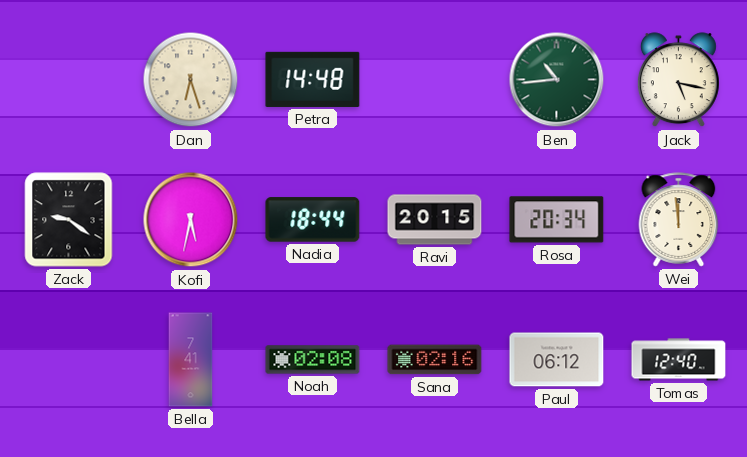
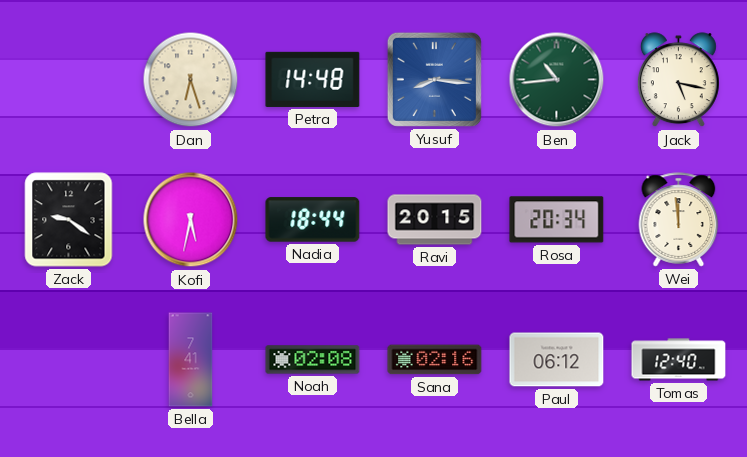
Yusuf: none -> 8:16 (434, 79)
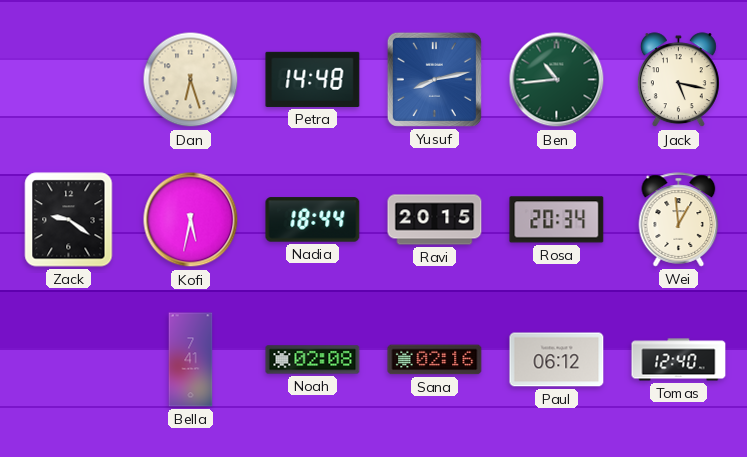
Yusuf: 8:16 -> 8:13 (434, 79)
Wei: 11:59 -> 12:59 (679, 220)
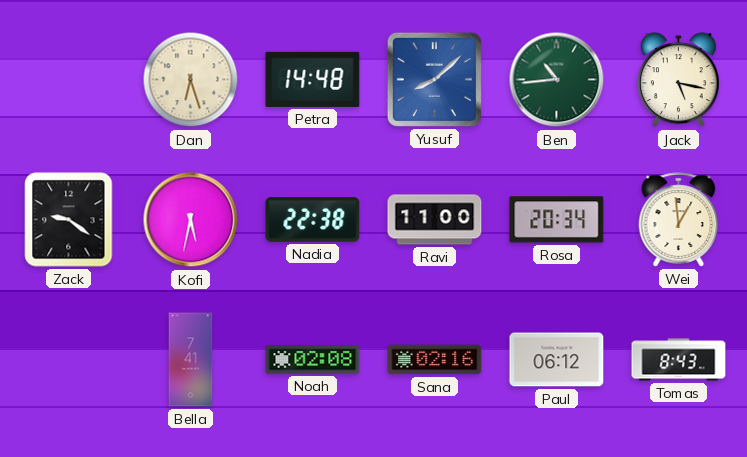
Yusuf: 8:13 -> 8:08 (434, 79)
Nadia: 18:44 -> 22:38 (313, 220)
Ravi: 20:15 -> 11:00 (435, 220)
Tomas: 12:40 -> 8:43 (679, 360)
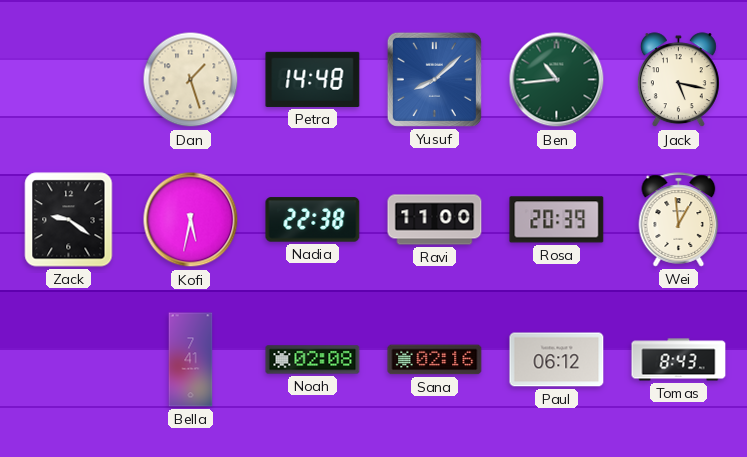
Dan: 6:27 -> 1:27 (191, 80)
Rosa: 20:34 -> 20:39 (557, 220)
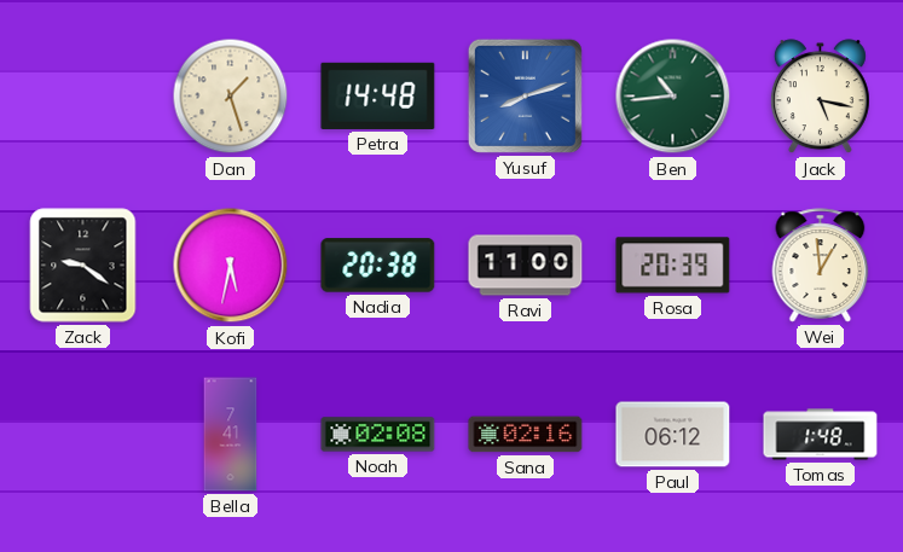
Yusuf: 8:08 -> 8:12 (525, 95)
Nadia: 22:38 -> 20:38 (378, 266)
Tomas: 8:43 -> 1:48 (821, 435)
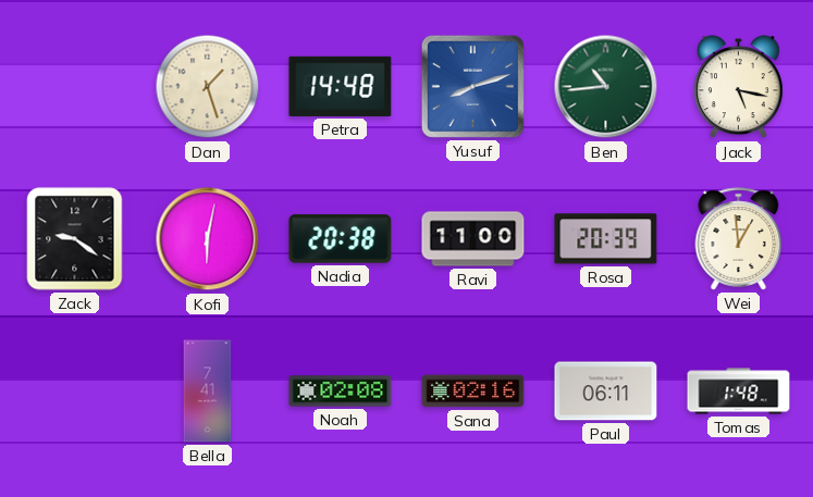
Kofi: 5:32 -> 6:02 (208, 239)
Paul: 06:12 -> 06:11 (606, 392)
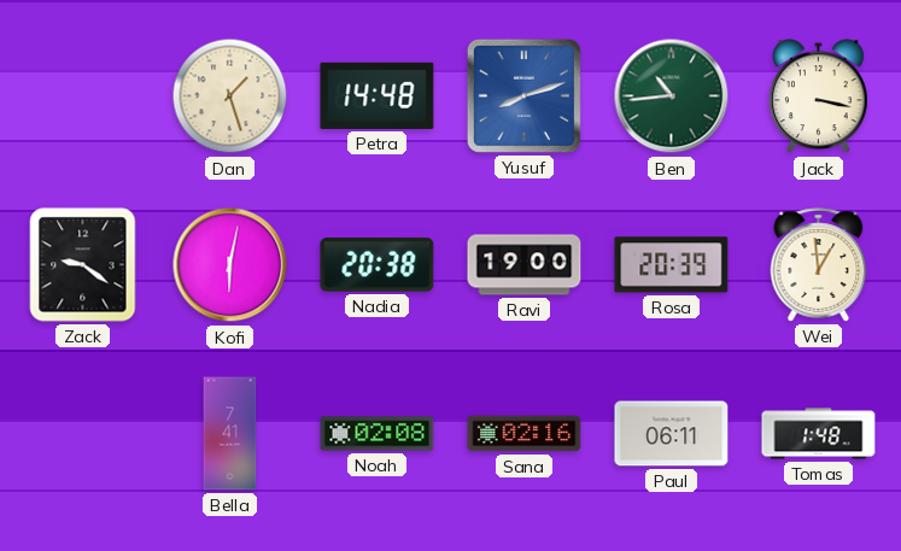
Jack: 5:17 -> 3:17 (818, 96)
Ravi: 11:00 -> 19:00 (525, 265)
